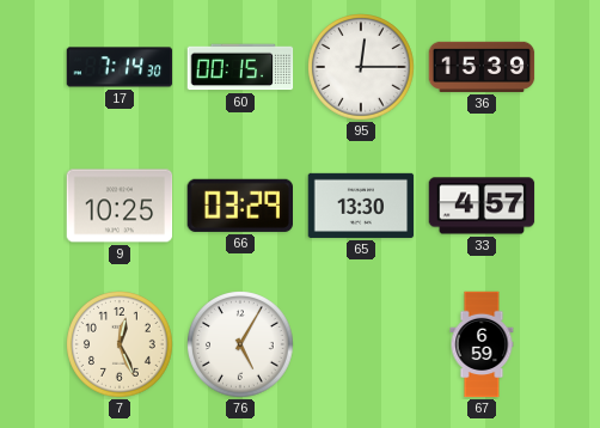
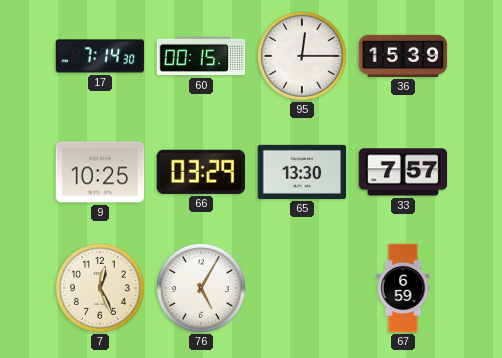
33: 4:57 -> 7:57 (403, 172)
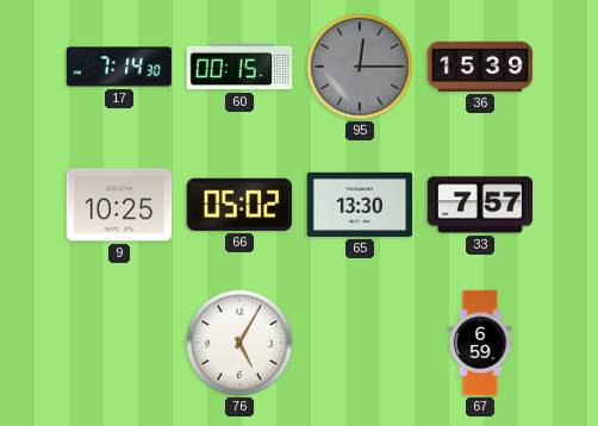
95 dial: white -> grey (361, 68)
66: 03:29 -> 05:02 (238, 205)
7: 12:26 -> none (101, 289)
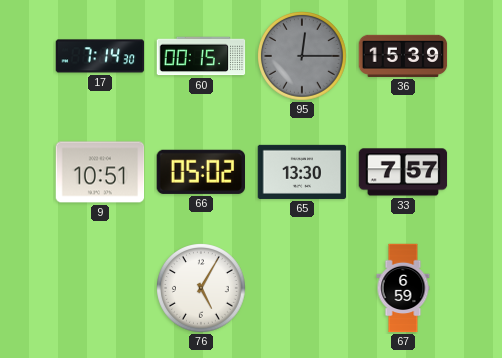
9: 10:25 -> 10:51 (100, 172)
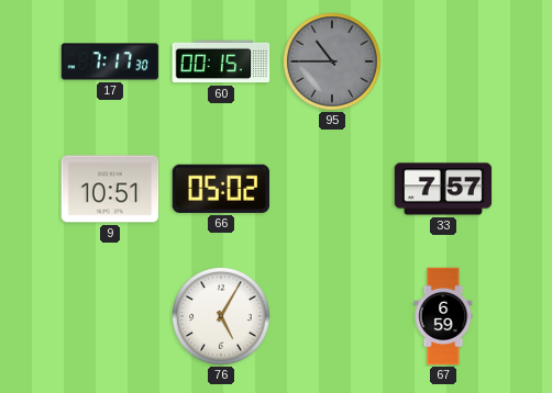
17: 7:14 -> 7:17 (110, 61)
95: 12:15 -> 10:45 (333, 63)
36: 15:39 -> none (403, 56)
65: 13:30 -> none (302, 172)
